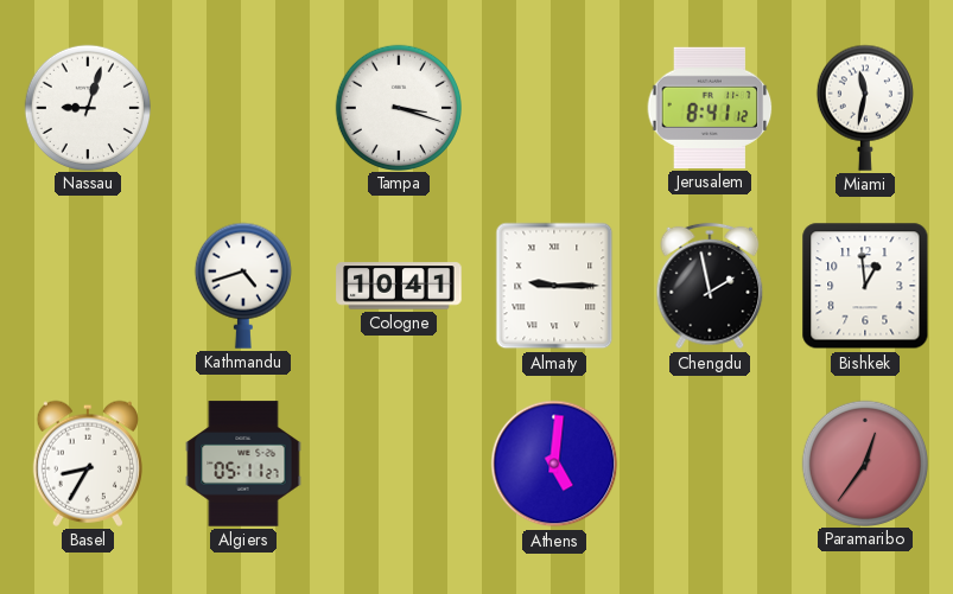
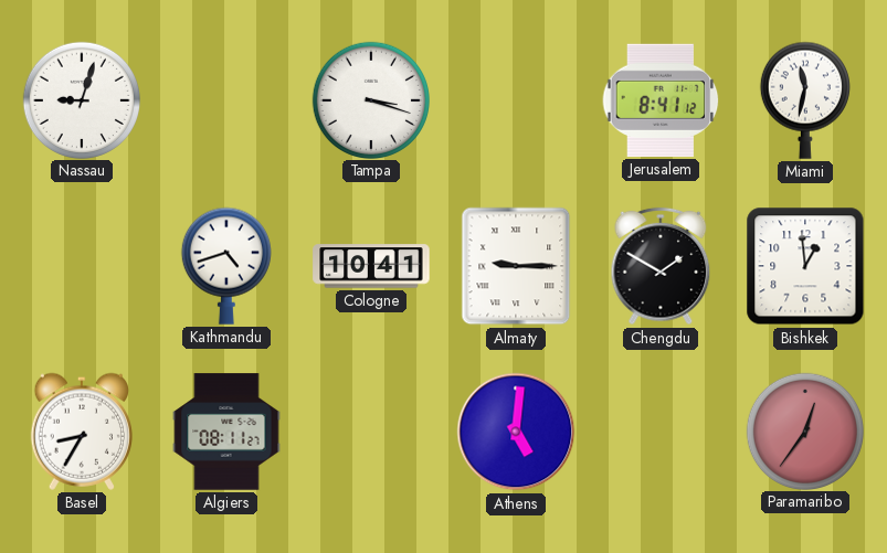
Chengdu: 1:58 -> 1:50 (661, 266)
Algiers: 05:11 -> 08:11 (226, 432)
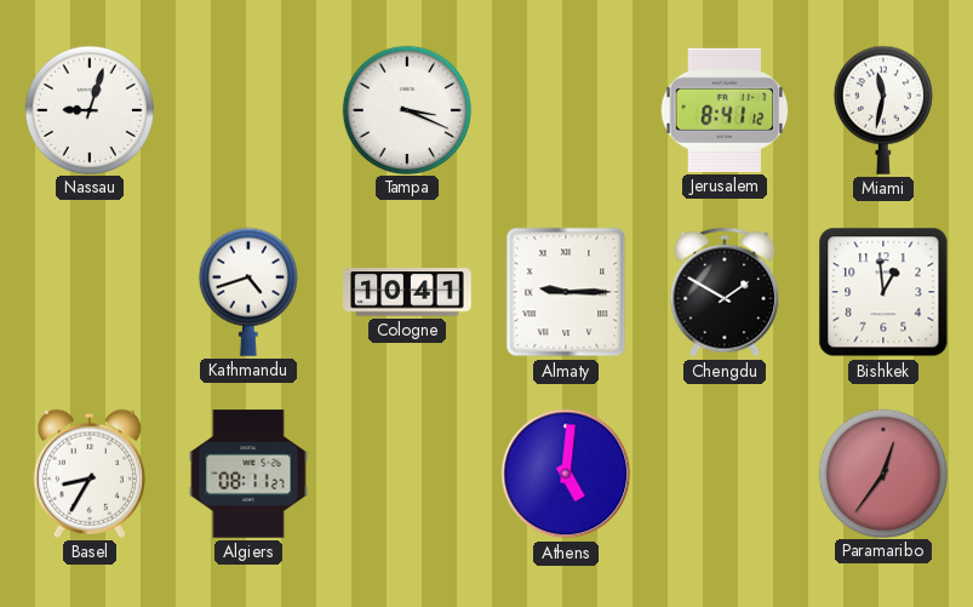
Tampa: 3:18 -> 3:19 (406, 109)
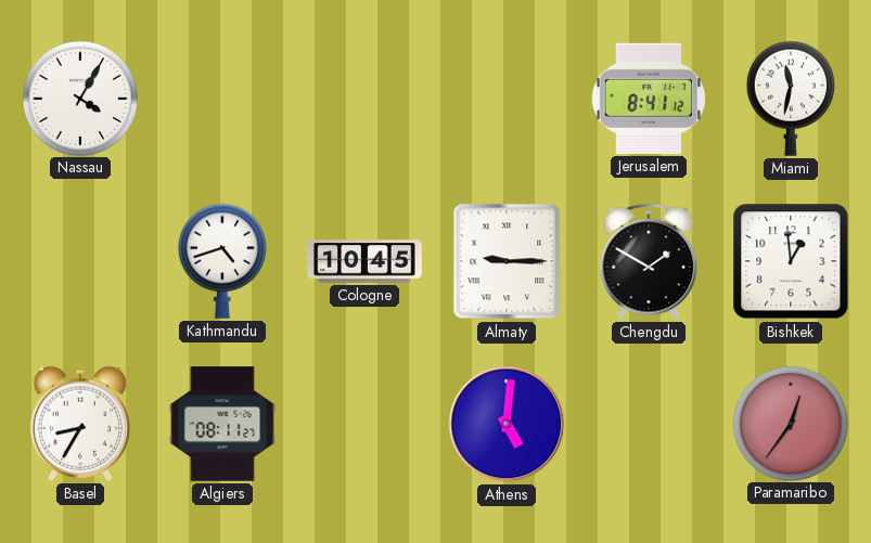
Nassau: 9:03 -> 4:05 (79, 98)
Tampa: 3:19 -> none (406, 109)
Cologne: 10:41 -> 10:45 (364, 261)
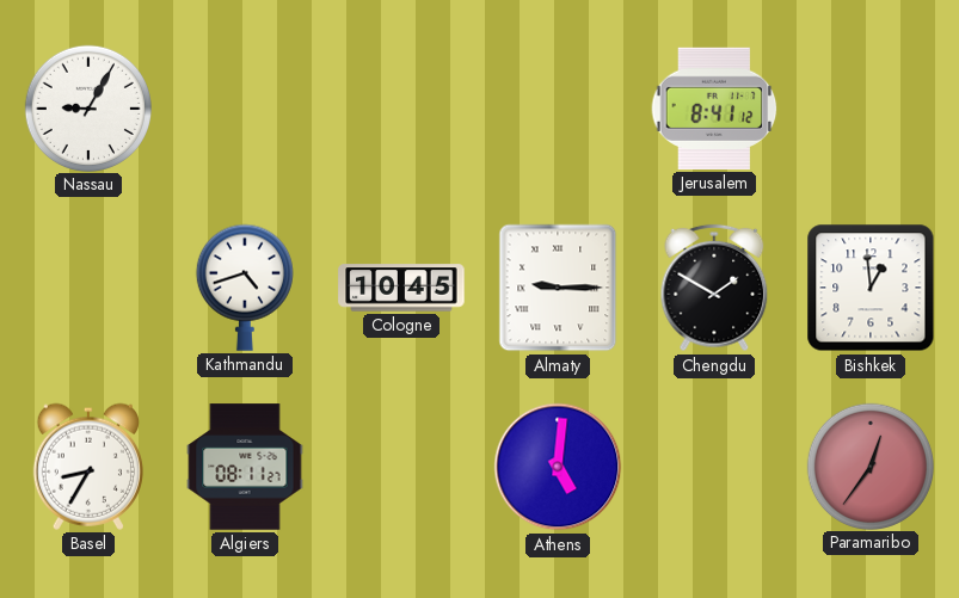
Nassau: 4:05 -> 9:05 (87, 107)
Miami: 11:32 -> none (791, 99)
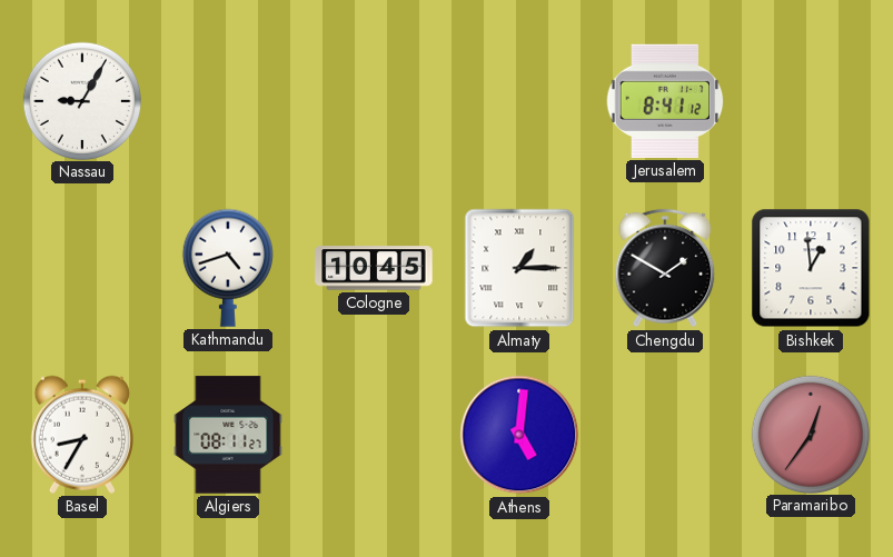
Almaty: 9:15 -> 1:15 (519, 268)
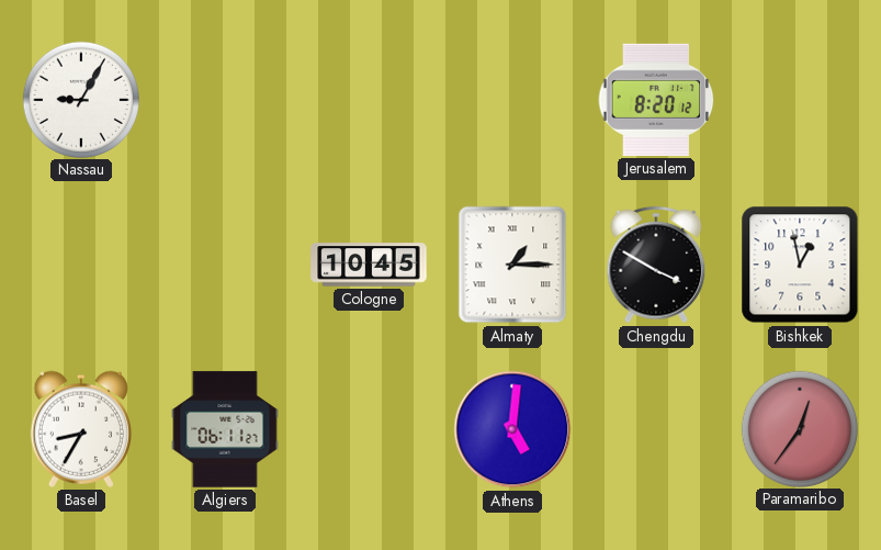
Jerusalem: 8:41 -> 8:20 (656, 100)
Kathmandu: 4:42 -> none (228, 268)
Chengdu: 1:50 -> 3:50 (656, 265)
Bishkek: 12:59 -> 12:58 (800, 265)
Algiers: 08:11 -> 06:11 (225, 429)
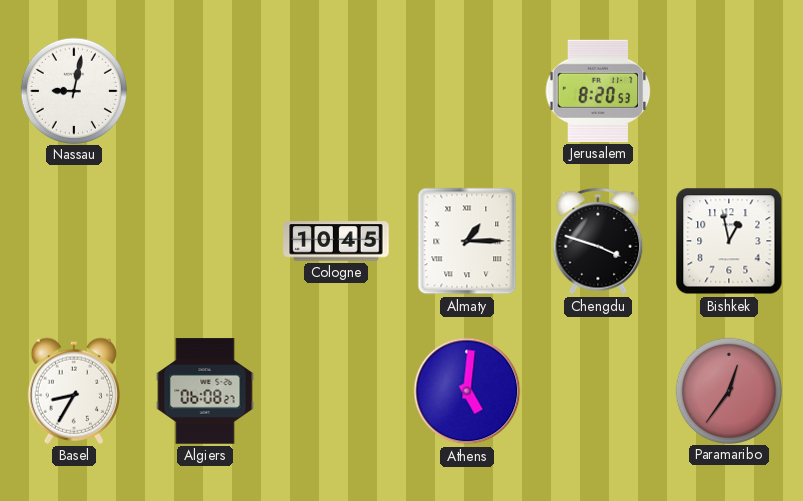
Nassau: 9:05 -> 9:02 (73, 90)
Jerusalem: 8:20:12 -> 8:20:53 (598, 91)
Chengdu: 3:50 -> 3:48 (598, 241)
Algiers: 06:11 -> 06:08 (205, 391)
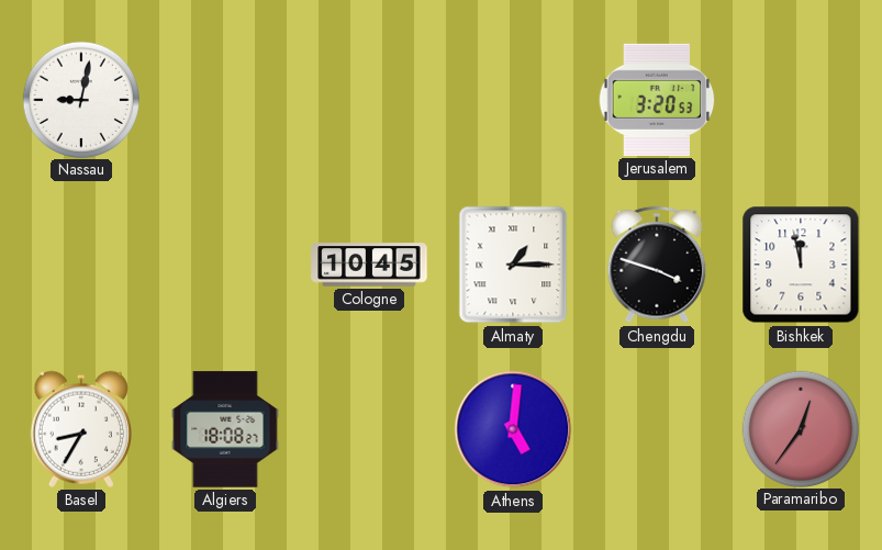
Jerusalem: 8:20 -> 3:20 (657, 100)
Bishkek: 12:58 -> 11:58 (801, 265)
Algiers: 06:08 -> 18:08 (225, 429)
